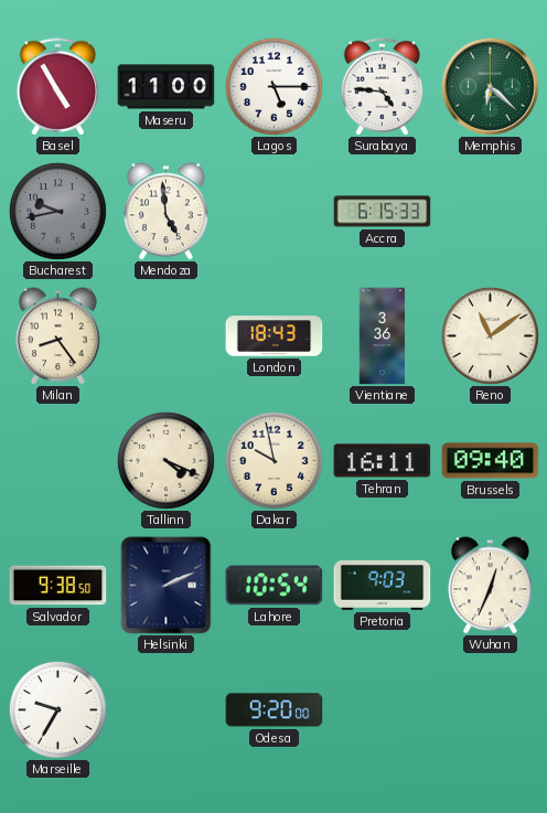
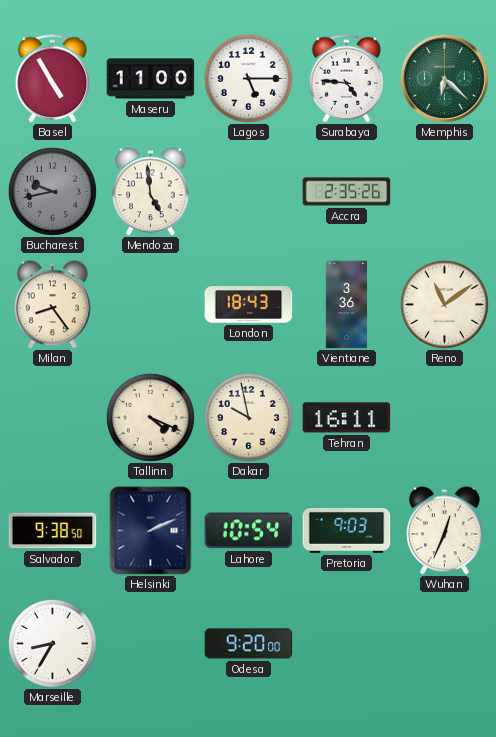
Accra: 6:15 -> 2:35 (347, 192)
Brussels: 09:40 -> none (491, 461)
Marseille: 9:35 -> 8:35 (52, 643)
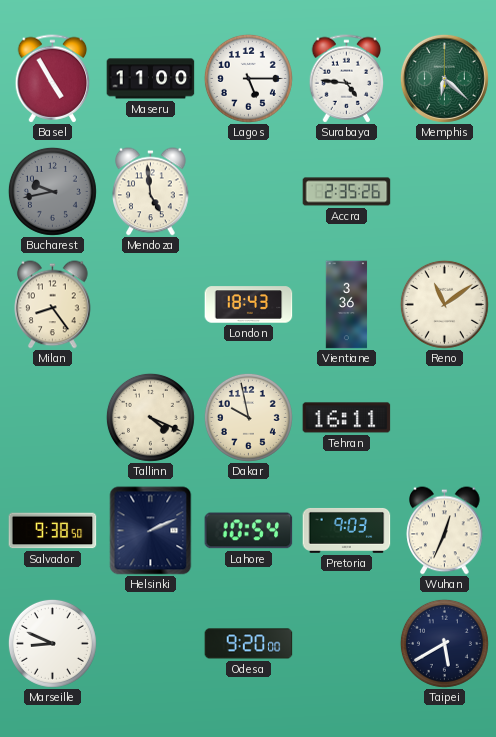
Marseille: 8:35 -> 8:49 (52, 643)
Taipei: none -> 5:40 (444, 643)
